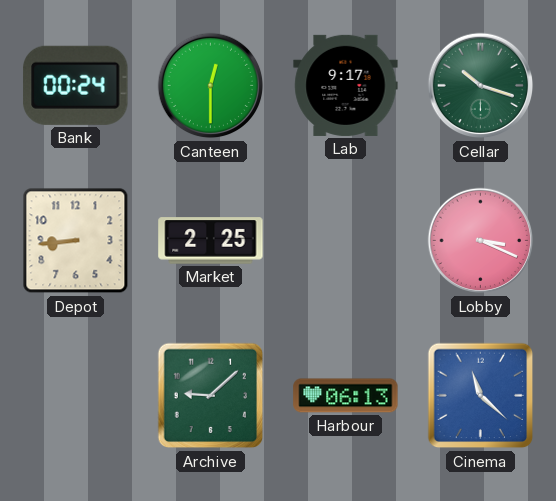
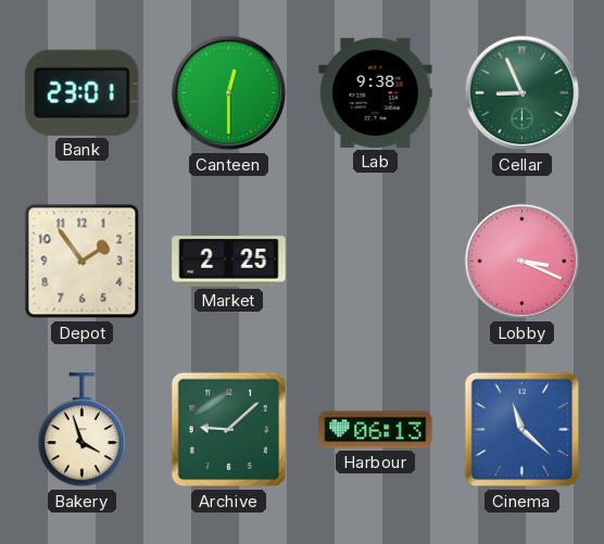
Bank: 00:24 -> 23:01 (83, 92)
Lab: 9:17 -> 9:38 (376, 92)
Cellar: 10:18 -> 8:56 (523, 93)
Depot: 8:44 -> 1:54 (83, 262)
Bakery: none -> 3:57 (81, 430)
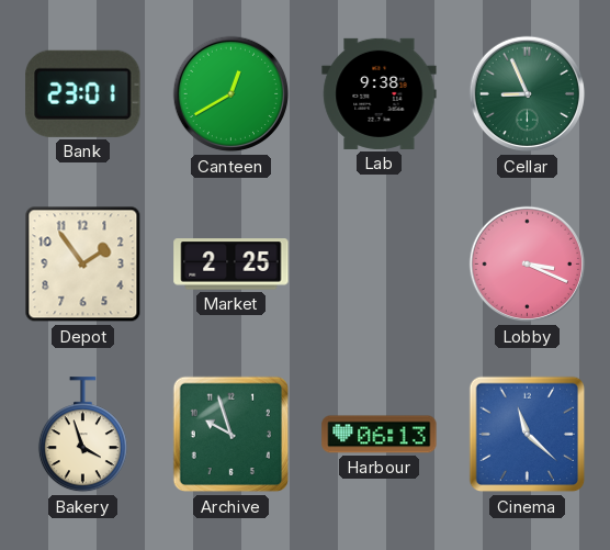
Canteen: 12:30 -> 12:40 (231, 94)
Archive: 9:08 -> 9:57 (231, 435)
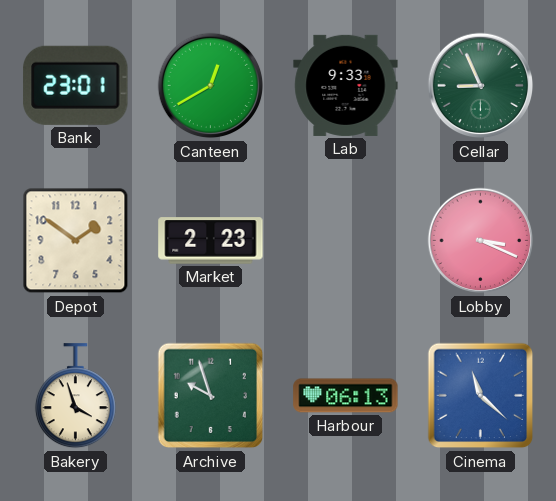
Lab: 9:38 -> 9:33 (346, 85)
Depot: 1:54 -> 1:51 (76, 241)
Market: 2:25 -> 2:23 (211, 241)
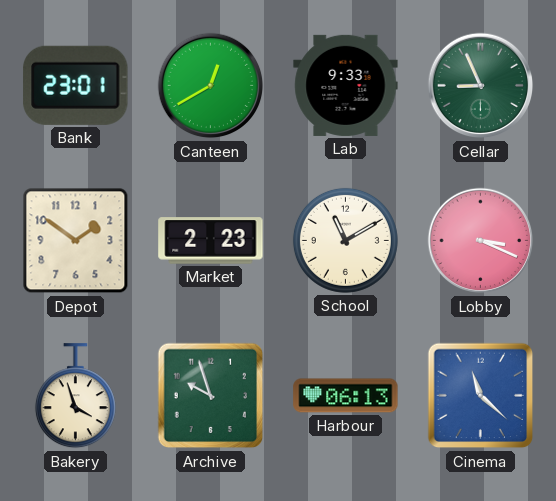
School: none -> 11:10 (345, 240)
